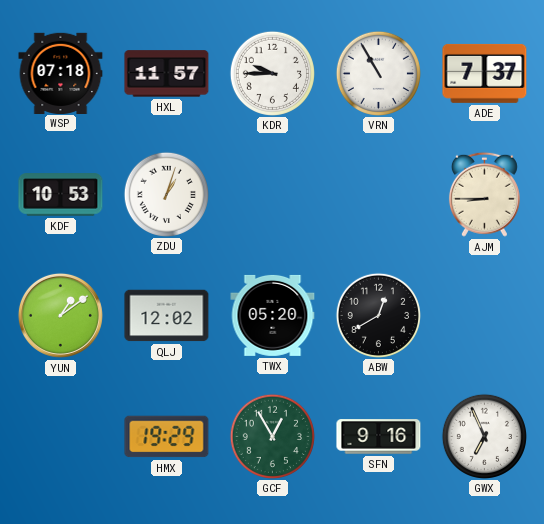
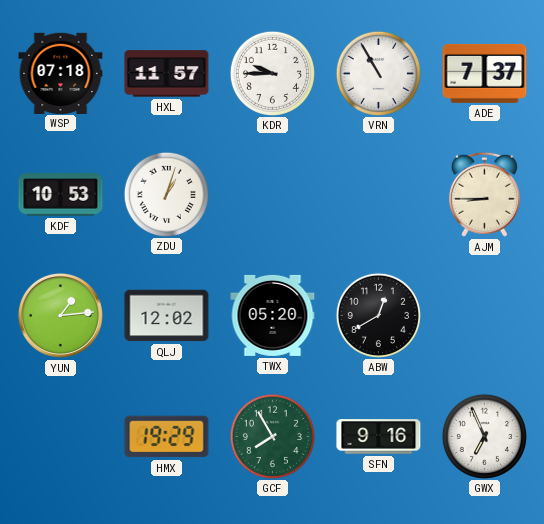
YUN: 1:09 -> 1:14 (60, 315)
GCF: 12:55 -> 7:55 (272, 436)
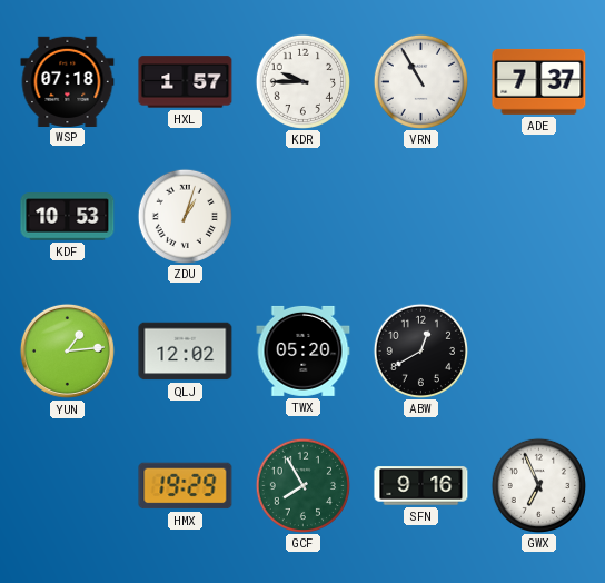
HXL: 11:57 -> 1:57 (186, 82)
AJM: 8:45 -> none (484, 194)
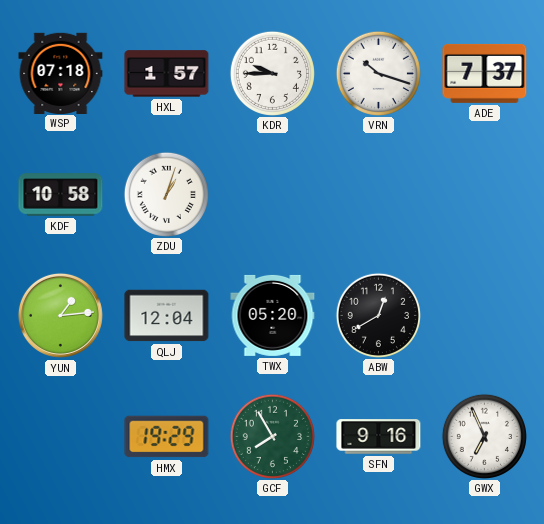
VRN: 10:55 -> 10:18 (378, 73)
KDF: 10:53 -> 10:58 (61, 195)
QLJ: 12:02 -> 12:04 (167, 316)
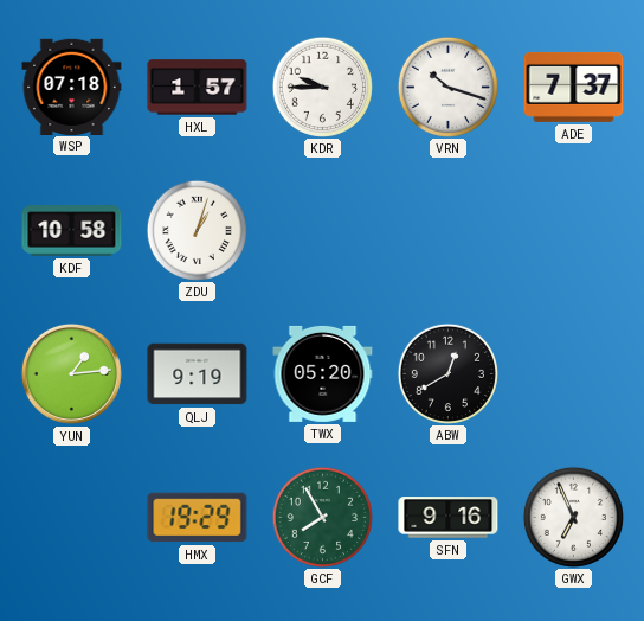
QLJ: 12:04 -> 9:19 (198, 374)
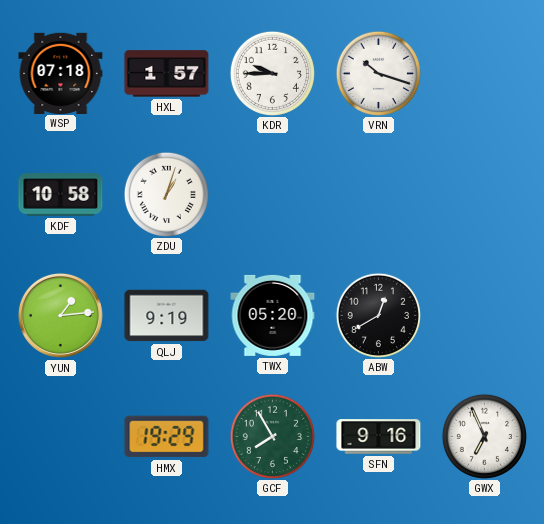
ADE: 7:37 -> none (574, 87)
